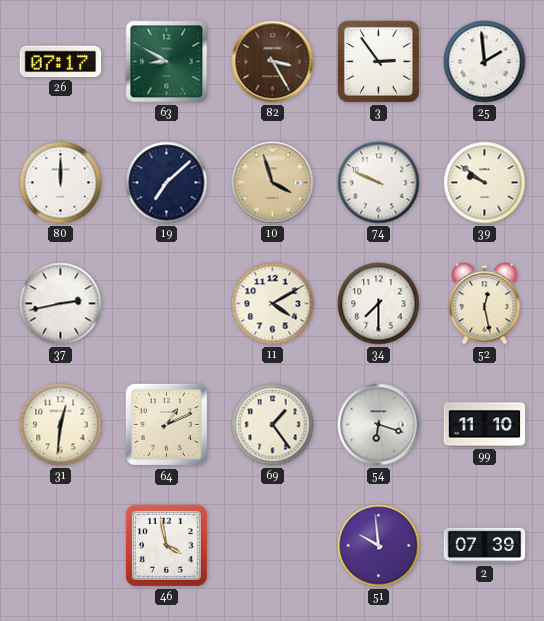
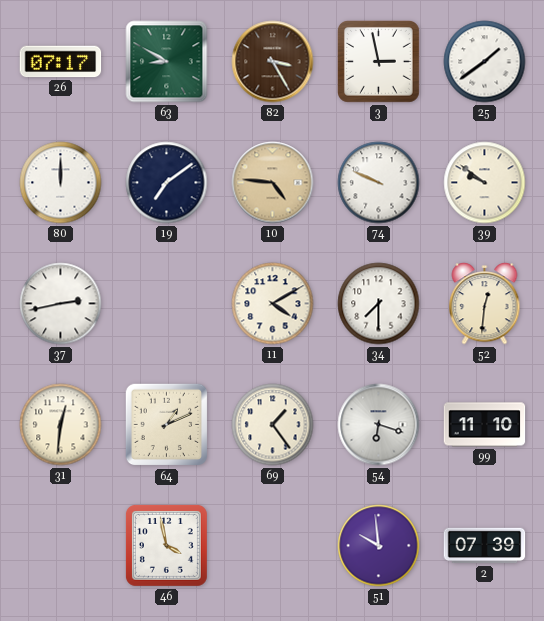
3: 2:54 -> 2:58 (379, 62)
25: 1:59 -> 1:39 (485, 62)
19: 7:08 -> 7:09 (167, 183)
10: 3:57 -> 4:46 (273, 183)
52: 12:28 -> 12:31 (485, 304)
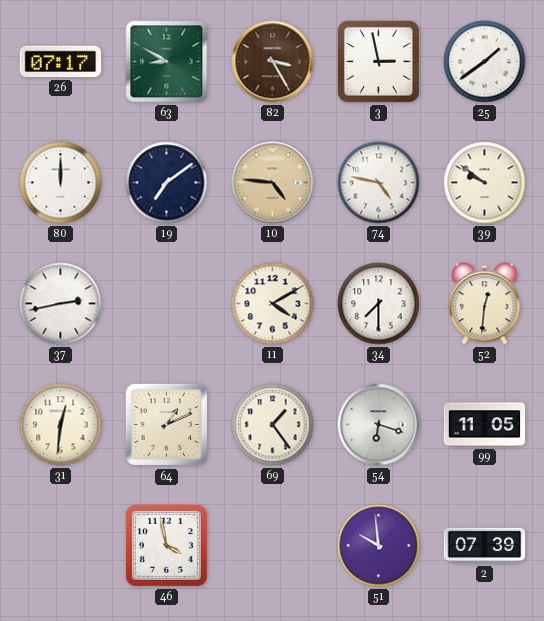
74: 9:49 -> 4:47 (379, 183)
99: 11:10 -> 11:05 (485, 425)
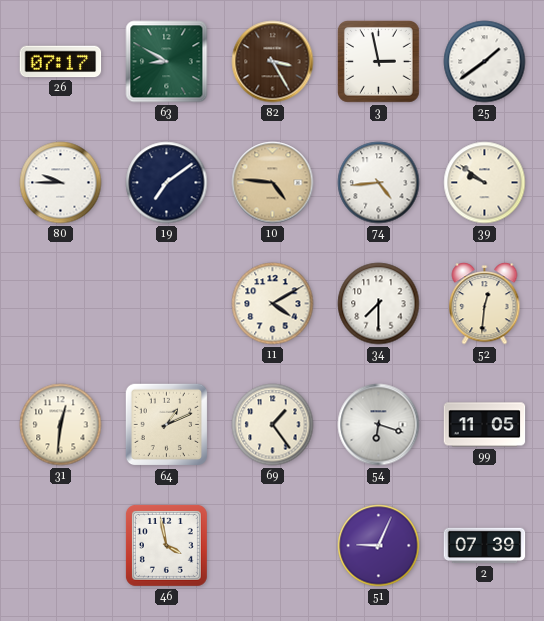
80: 12:00 -> 9:45 (61, 183)
74: 4:47 -> 4:44 (379, 183)
37: 2:43 -> none (61, 304)
51: 9:59 -> 9:04 (379, 546)
